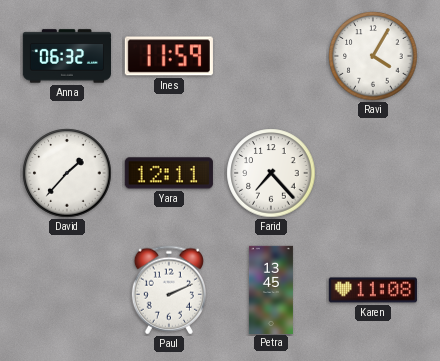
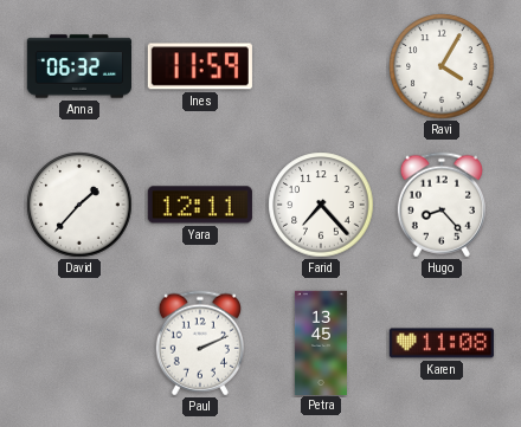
Hugo: none -> 8:23 (442, 205)
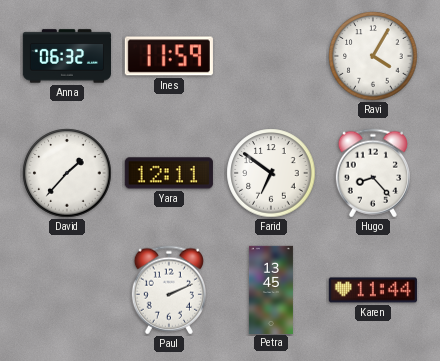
Farid: 7:23 -> 6:51 (271, 173)
Karen: 11:08 -> 11:44 (373, 290)
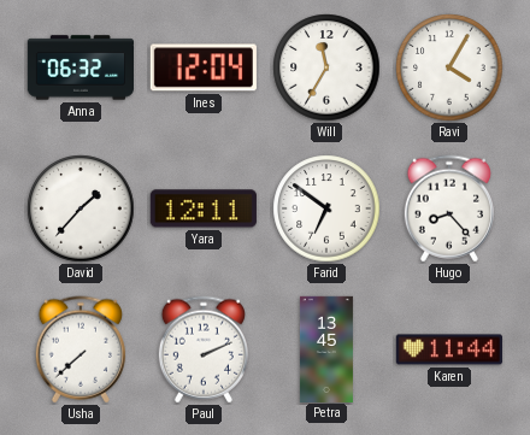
Ines: 11:59 -> 12:04 (204, 67)
Will: none -> 11:35 (326, 67)
Usha: none -> 7:38 (81, 349)
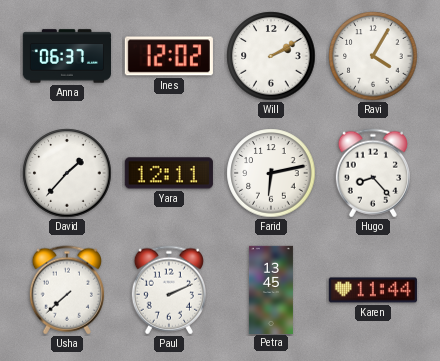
Anna: 06:32 -> 06:37 (66, 56)
Ines: 12:04 -> 12:02 (169, 56)
Will: 11:35 -> 2:10 (271, 56)
Farid: 6:51 -> 6:13 (271, 173)
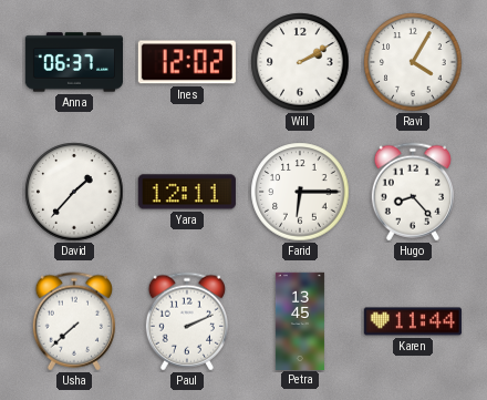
Farid: 6:13 -> 6:15 (300, 192)
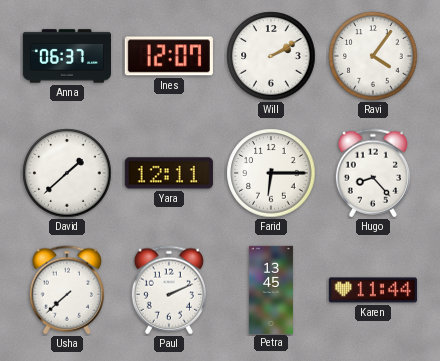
Ines: 12:02 -> 12:07 (169, 56)
Ravi: 4:05 -> 4:06 (373, 56)
David: 1:37 -> 1:38 (67, 173)
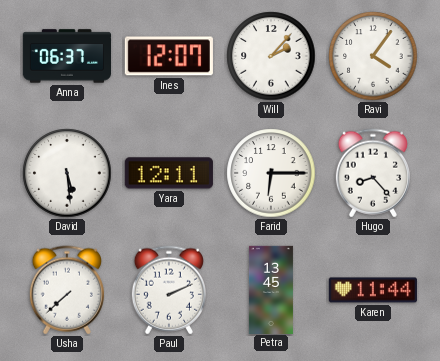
Will: 2:10 -> 2:07 (271, 56)
David: 1:38 -> 5:29 (67, 173)
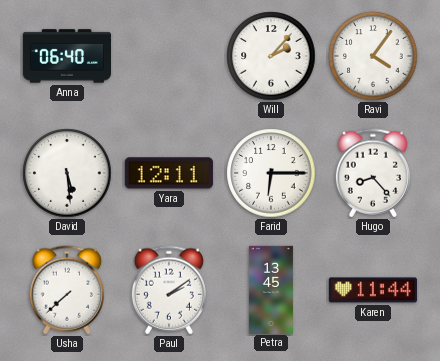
Anna: 06:37 -> 06:40 (66, 56)
Ines: 12:07 -> none (169, 56)
Paul: 2:11 -> 2:09 (169, 290)
